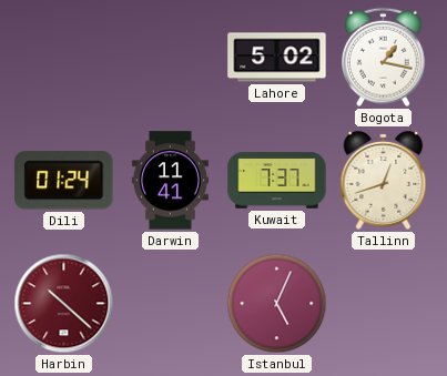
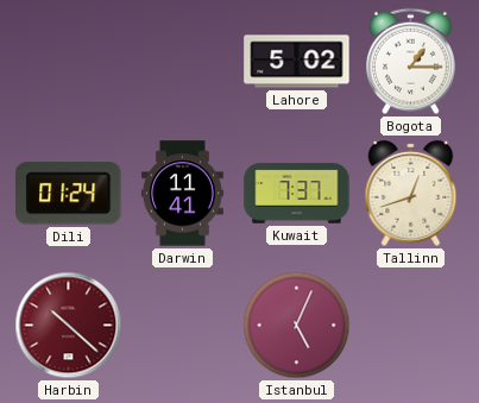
Bogota: 1:17 -> 1:15 (411, 62)
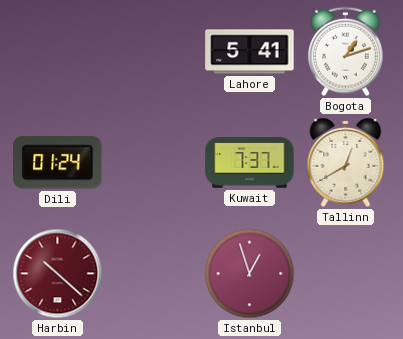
Lahore: 5:02 -> 5:41 (250, 52)
Bogota: 1:15 -> 1:12 (346, 52)
Darwin: 11:41 -> none (182, 194)
Tallinn: 12:42 -> 12:40 (346, 162)
Istanbul: 5:04 -> 12:57 (250, 274)
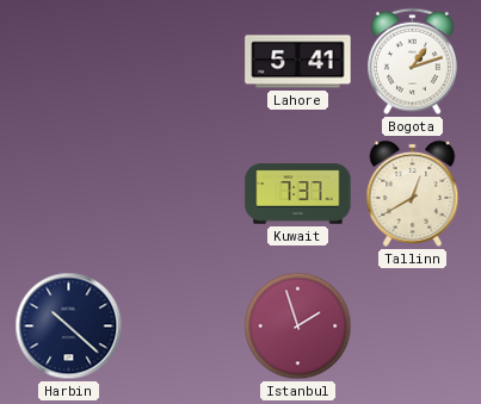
Dili: 01:24 -> none (58, 163)
Harbin dial: burgundy -> navy (69, 327)
Istanbul: 12:57 -> 1:57 (298, 327)
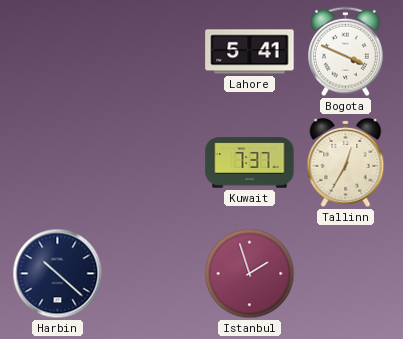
Bogota: 1:12 -> 3:49 (346, 52)
Tallinn: 12:40 -> 12:35 (346, 162)
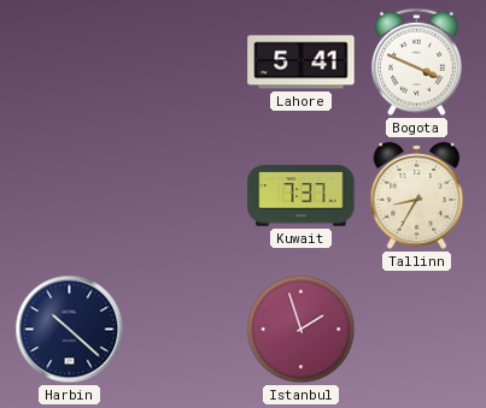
Tallinn: 12:35 -> 8:35 (417, 195)
